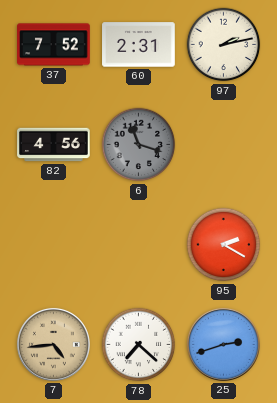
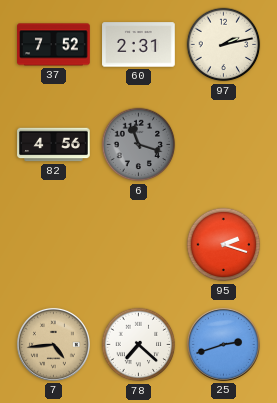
95: 2:20 -> 2:18 (224, 245)
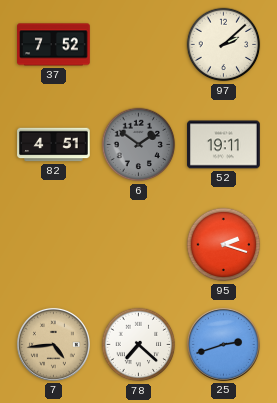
60: 2:31 -> none (139, 45)
97: 2:13 -> 2:08 (224, 45)
82: 4:56 -> 4:51 (54, 145)
6: 11:18 -> 1:51 (139, 145)
52: none -> 19:11 (224, 145)
